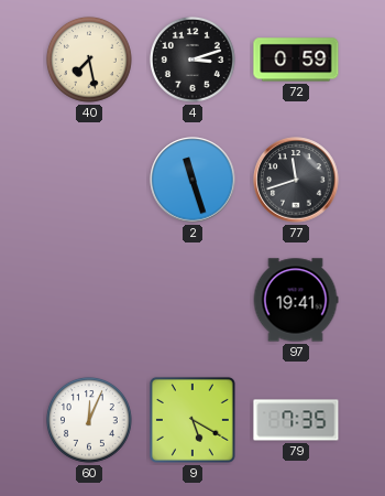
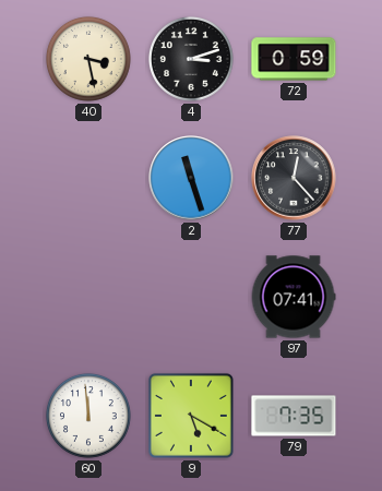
40: 7:28 -> 3:28 (88, 59)
77: 11:42 -> 12:23 (294, 178)
97: 19:41 -> 07:41 (294, 297)
60: 12:04 -> 11:59 (88, 416)
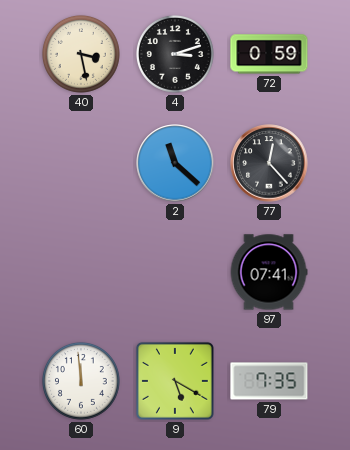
2: 11:27 -> 11:22 (175, 163)
